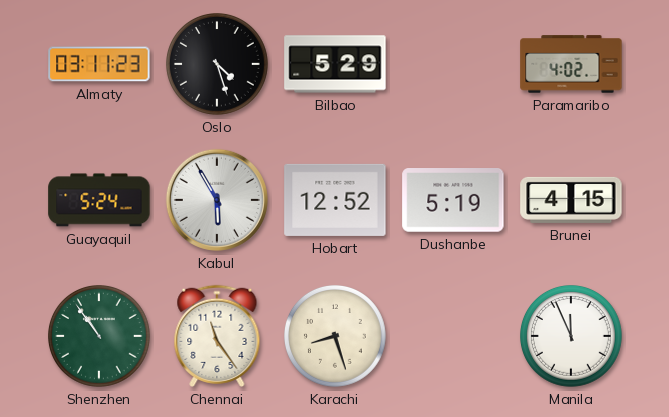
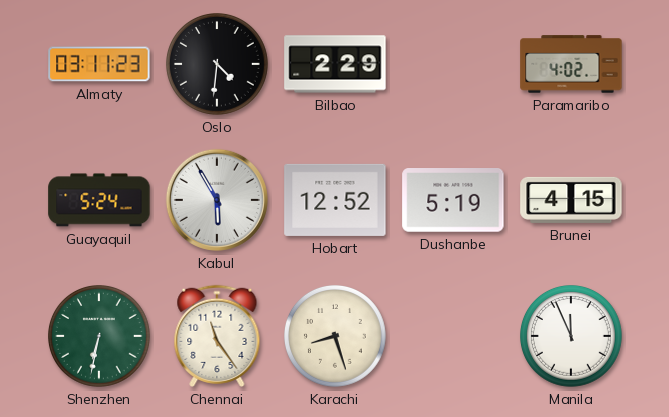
Oslo: 4:27 -> 4:31 (218, 65)
Bilbao: 5:29 -> 2:29 (335, 64)
Shenzhen: 10:54 -> 6:32 (100, 337)
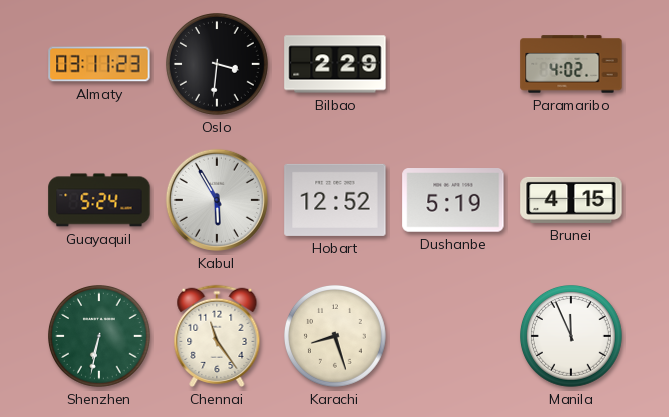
Oslo: 4:31 -> 3:31 (218, 65)
